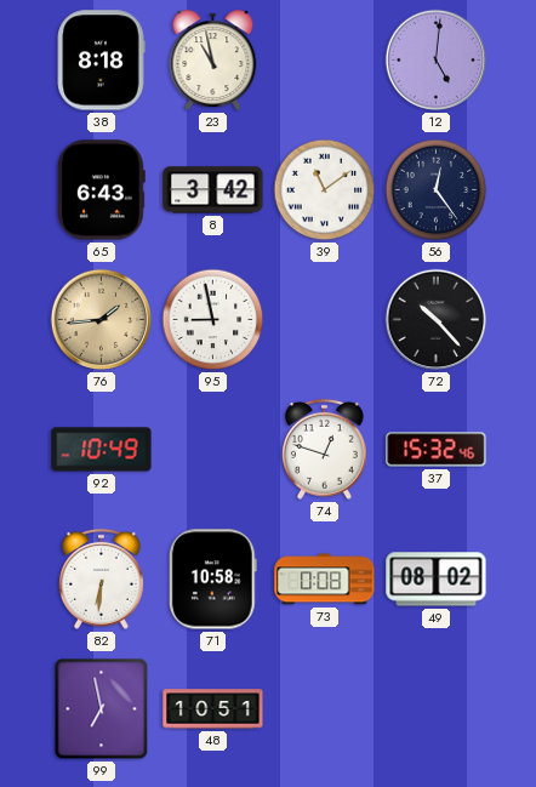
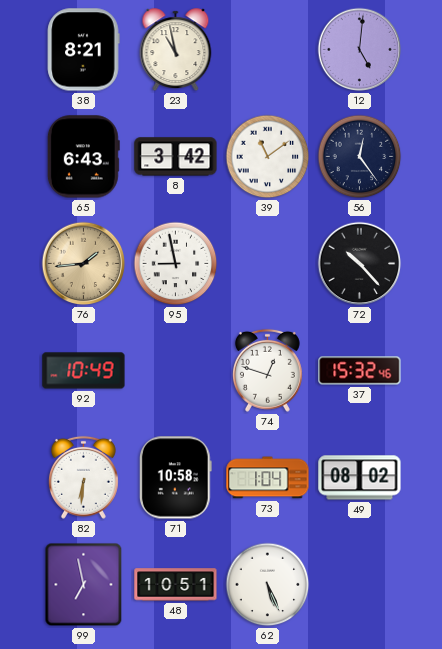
38: 8:18 -> 8:21 (83, 50)
73: 0:08 -> 1:04 (268, 478)
62: none -> 5:26 (268, 585)
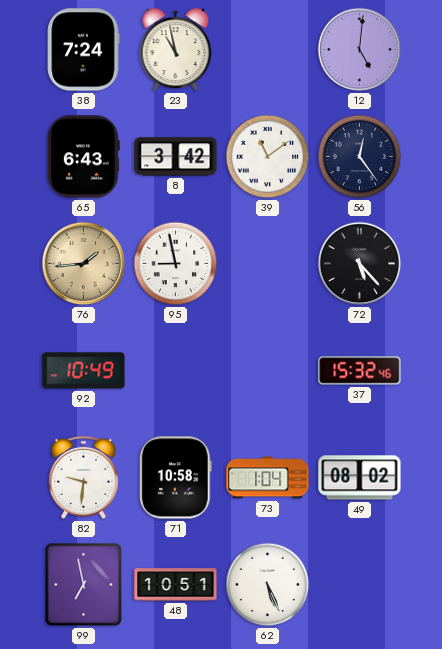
38: 8:21 -> 7:24 (83, 50)
72: 10:23 -> 5:23 (360, 264)
74: 12:48 -> none (267, 370)
82: 6:31 -> 9:31 (83, 477)
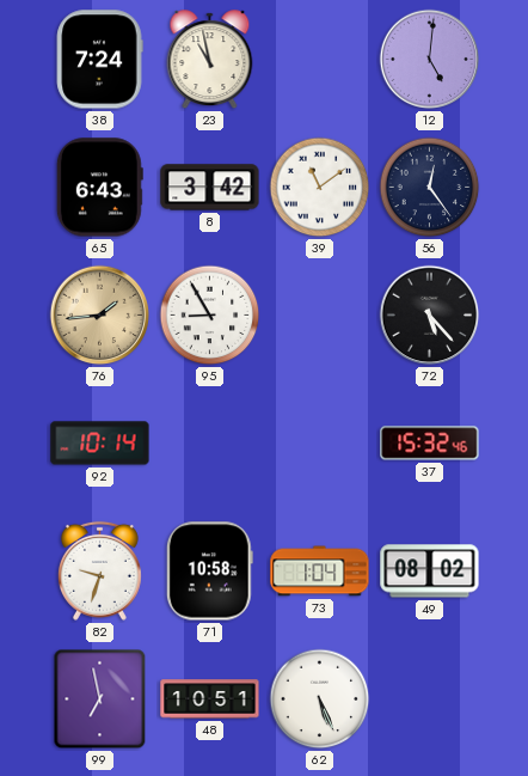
95: 8:58 -> 8:55 (210, 316)
92: 10:49 -> 10:14 (100, 444)
82: 9:31 -> 9:33 (99, 570)
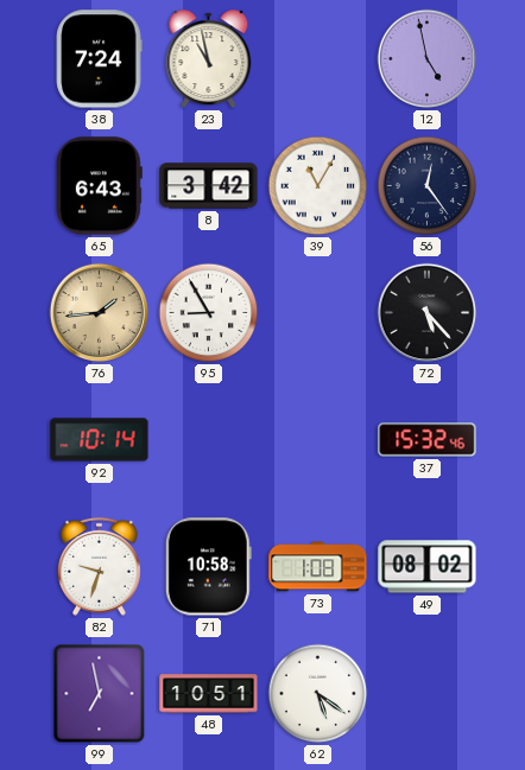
12: 5:01 -> 4:58 (428, 59)
39: 11:09 -> 11:05 (318, 186)
73: 1:04 -> 1:08 (318, 567)
62: 5:26 -> 5:21 (318, 694)
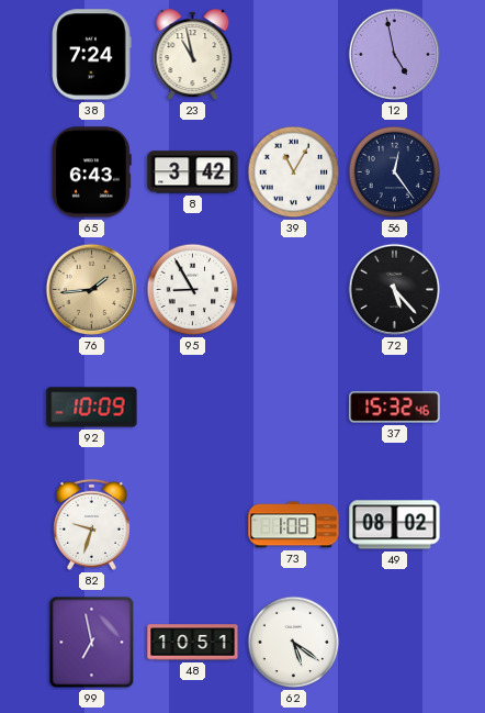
92: 10:14 -> 10:09 (92, 408)
71: 10:58 -> none (208, 567)
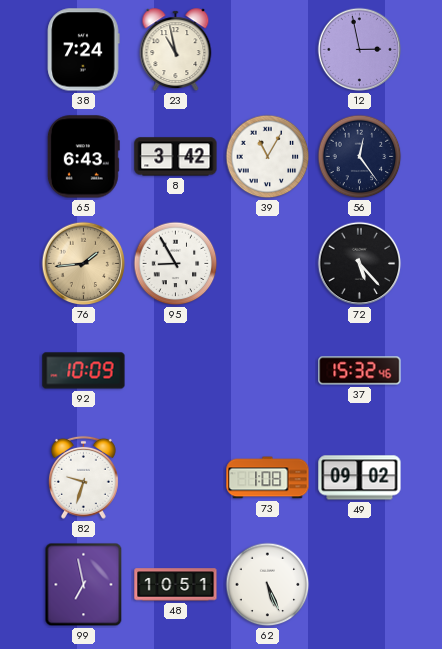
12: 4:58 -> 2:58 (360, 50)
49: 08:02 -> 09:02 (360, 478)
62: 5:21 -> 5:26 (268, 585)
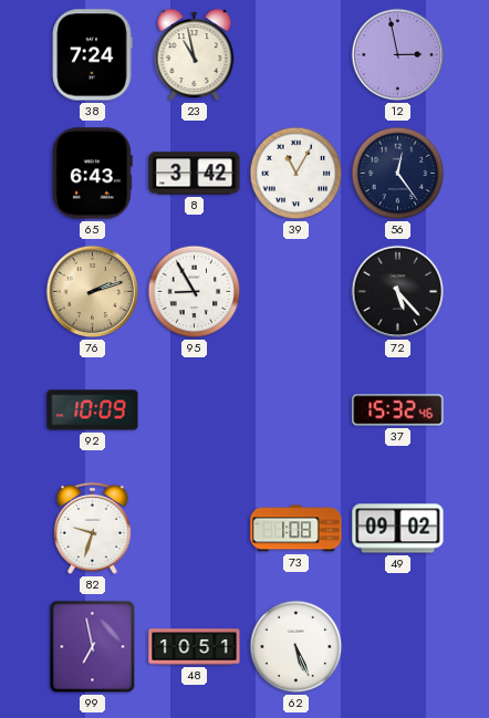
76: 1:44 -> 2:12 (93, 292)
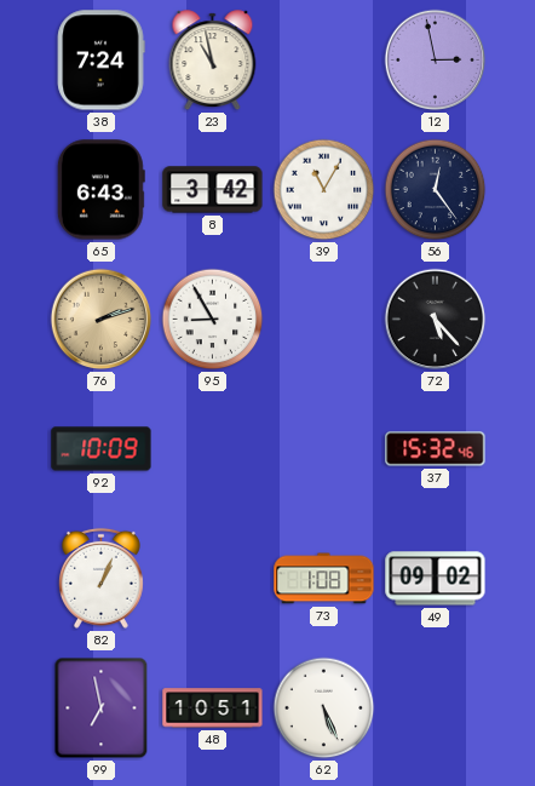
82: 9:33 -> 1:04 (100, 578)
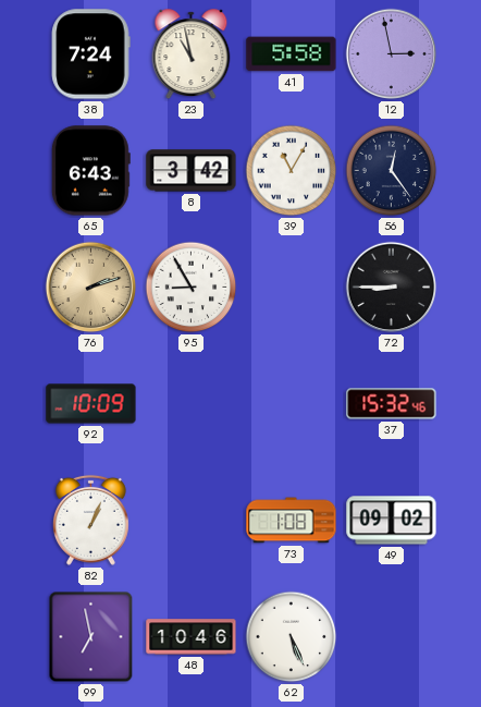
41: none -> 5:58 (292, 54)
72: 5:23 -> 8:45 (392, 288)
48: 10:51 -> 10:46 (192, 637)
